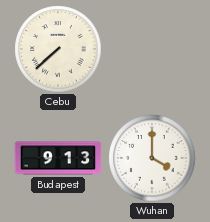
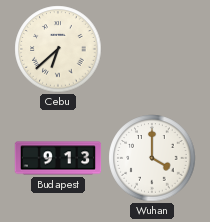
Cebu: 7:38 -> 6:38 (58, 49)
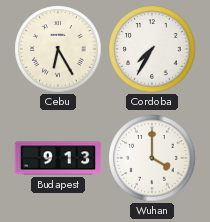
Cebu: 6:38 -> 6:25 (58, 49)
Cordoba: none -> 7:35 (152, 49)
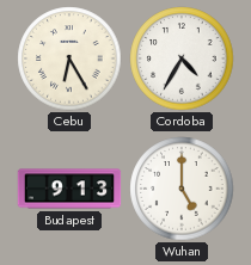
Cordoba: 7:35 -> 4:35 (182, 58)
Wuhan: 4:00 -> 5:00 (182, 189)
